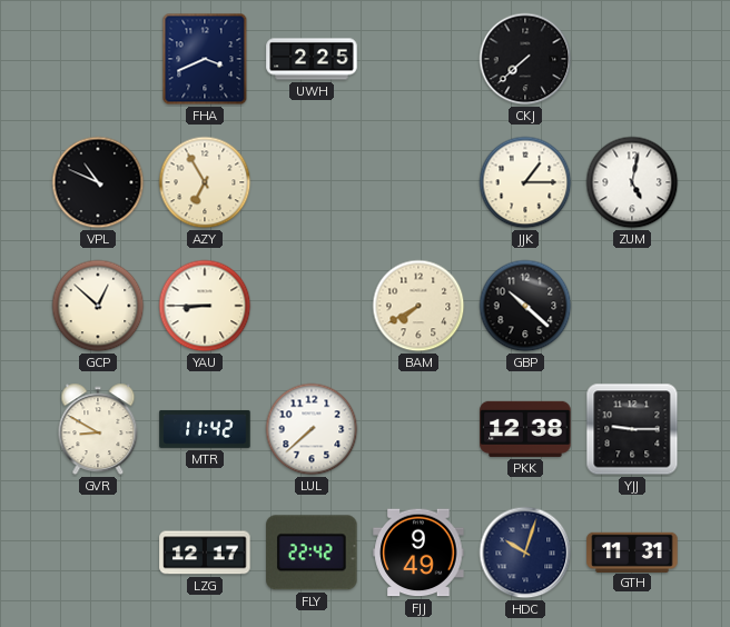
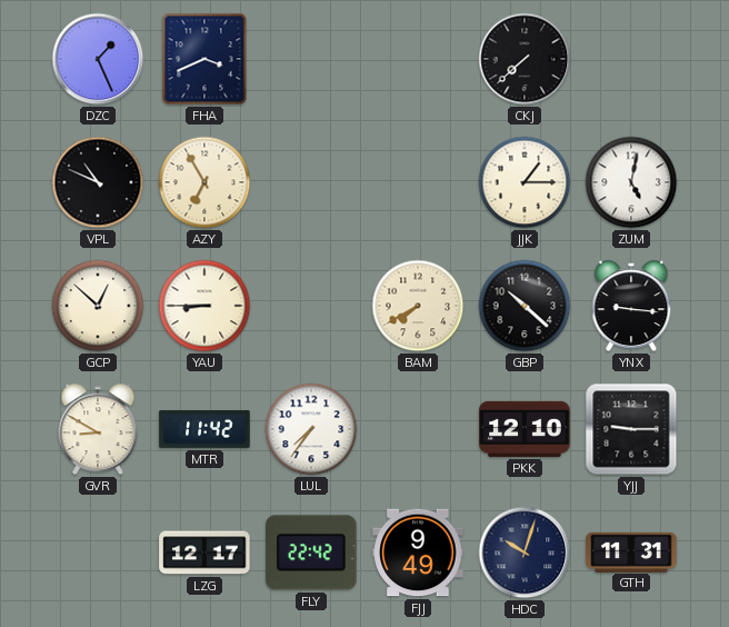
DZC: none -> 1:26 (98, 59)
UWH: 2:25 -> none (312, 59)
YNX: none -> 9:16 (631, 306)
LUL: 7:38 -> 7:36 (311, 429)
PKK: 12:38 -> 12:10 (525, 429)
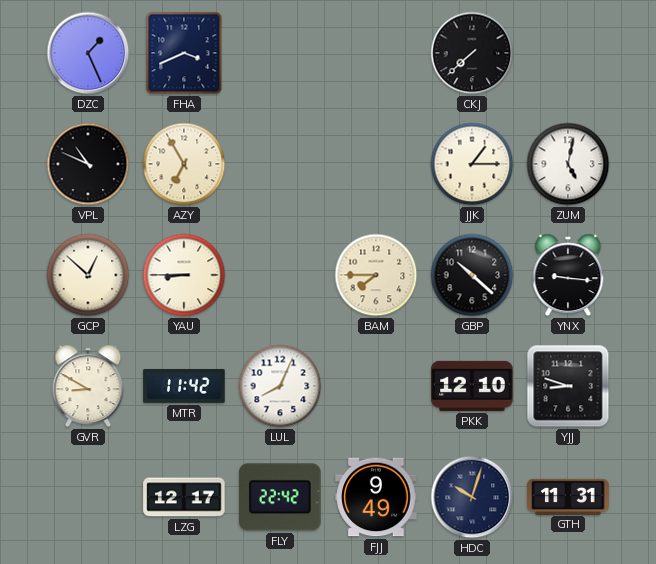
BAM: 7:40 -> 7:45 (376, 275)
LUL: 7:36 -> 8:04 (280, 386)
YJJ: 9:15 -> 8:48 (568, 386)
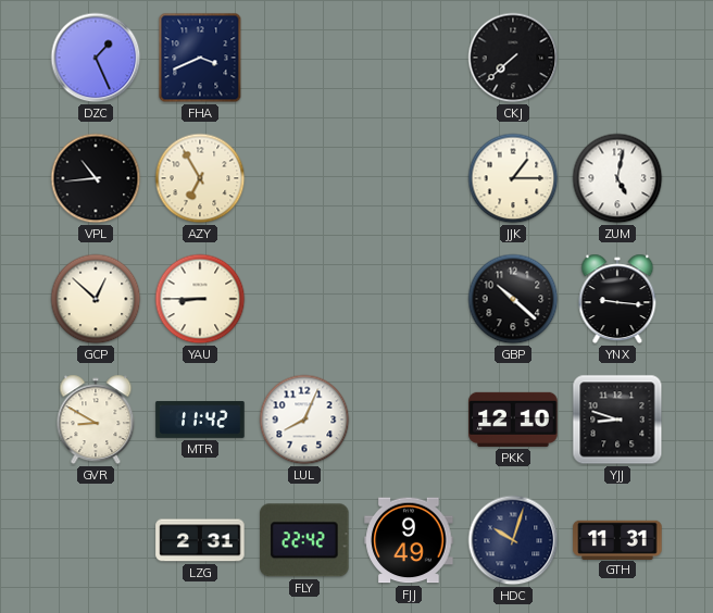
VPL: 10:49 -> 10:44 (96, 178)
BAM: 7:45 -> none (376, 275)
LZG: 12:17 -> 2:31 (200, 540)
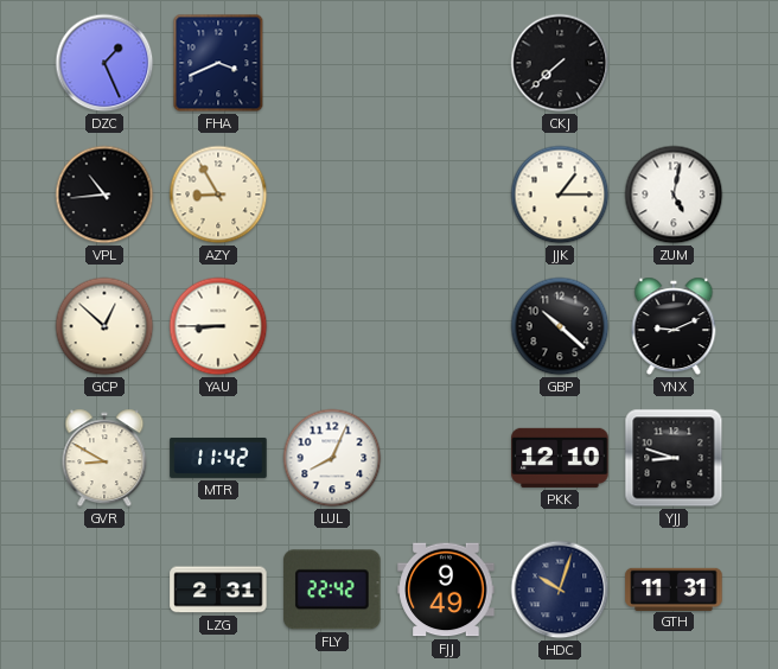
AZY: 6:55 -> 8:55 (218, 195)
YNX: 9:16 -> 9:11 (674, 326)
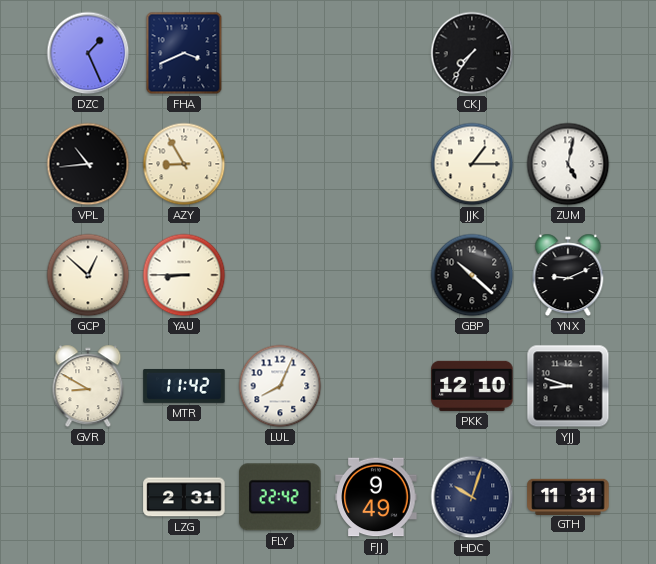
CKJ: 7:38 -> 7:36 (472, 53)
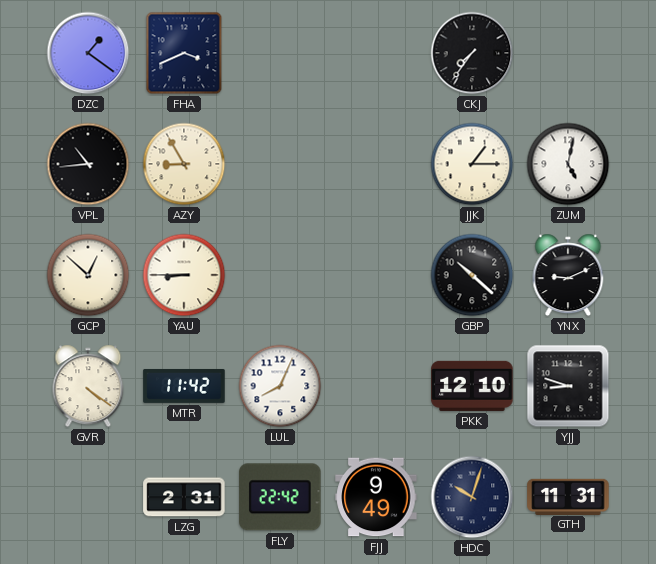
DZC: 1:26 -> 1:21 (88, 53)
GVR: 8:50 -> 4:21 (88, 386)
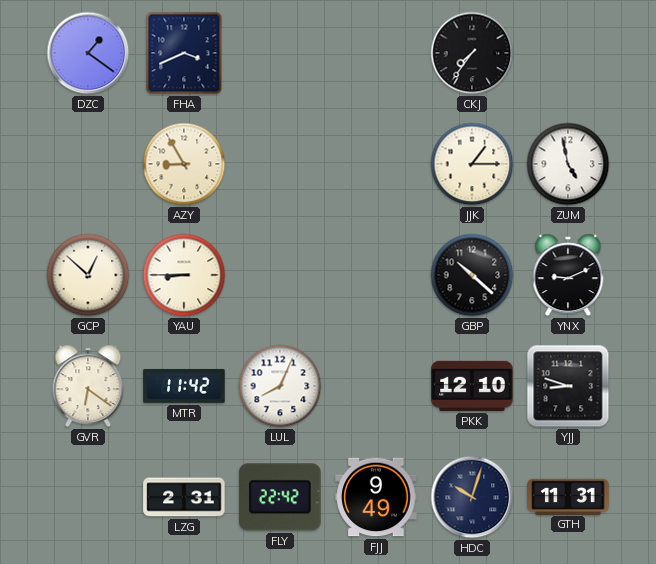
VPL: 10:44 -> none (88, 164)
ZUM: 5:02 -> 4:58 (568, 164)
GVR: 4:21 -> 6:21 (88, 386)
